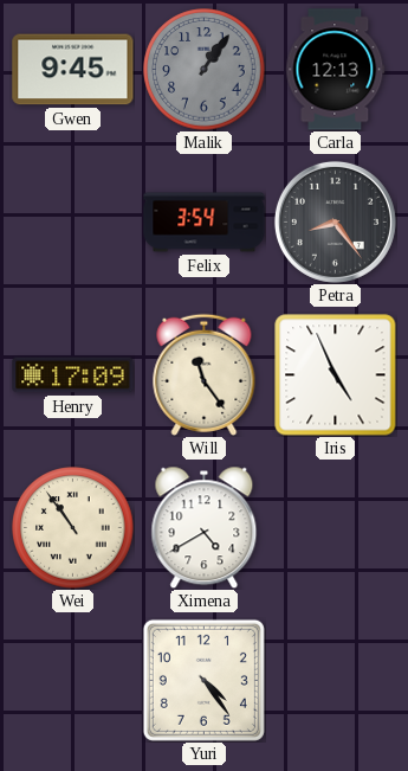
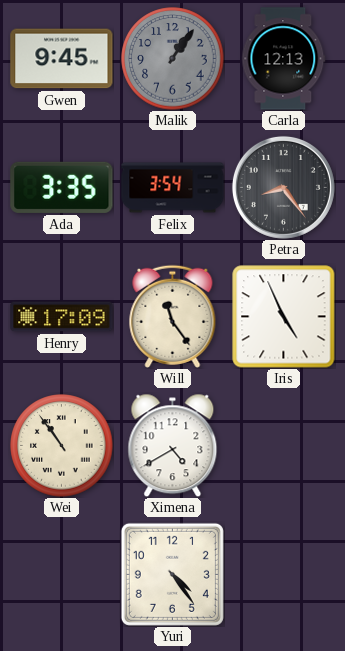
Ada: none -> 3:35 (62, 187)
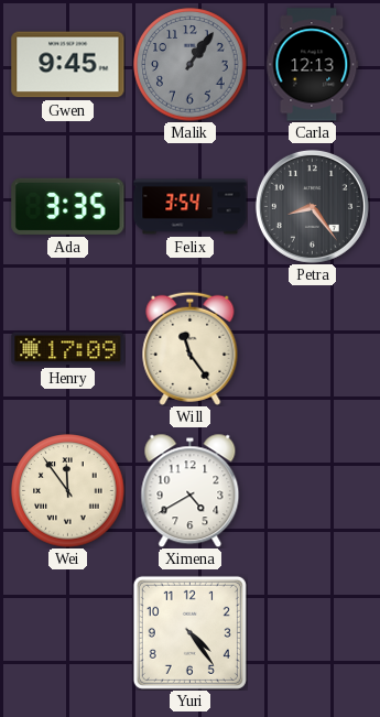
Iris: 4:56 -> none (284, 317)
Wei: 10:54 -> 11:54 (68, 491)
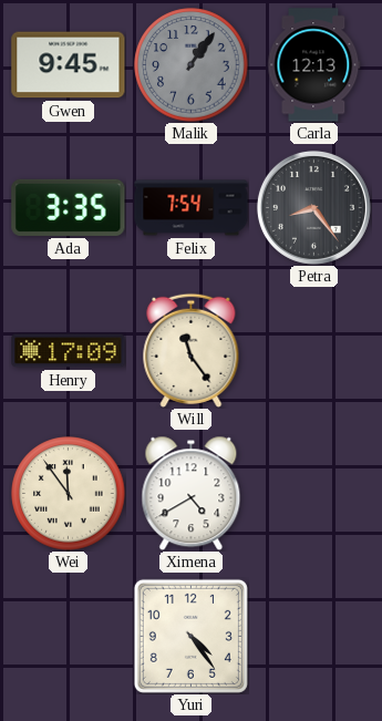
Felix: 3:54 -> 7:54 (192, 208)
